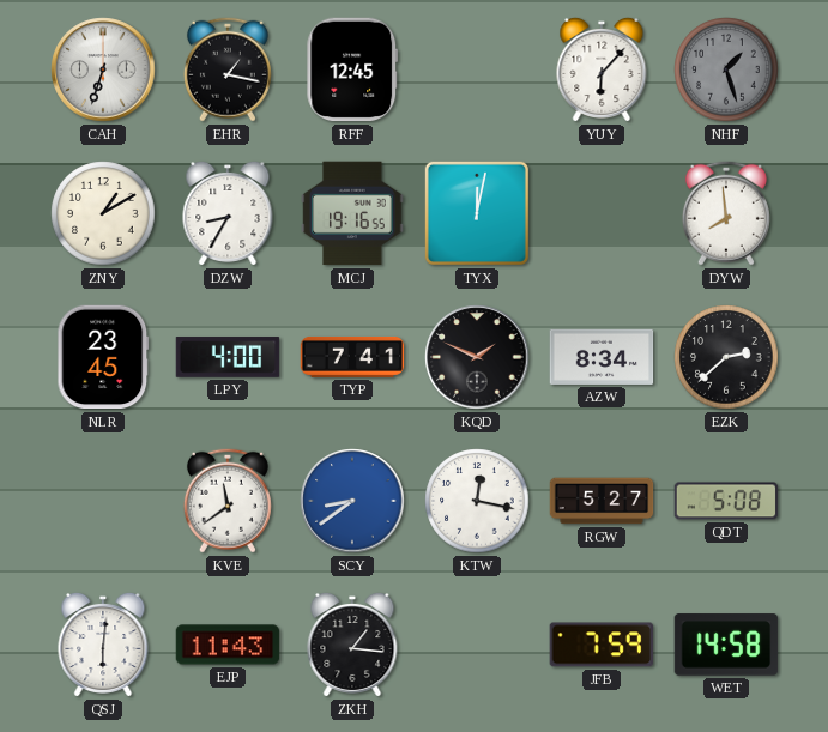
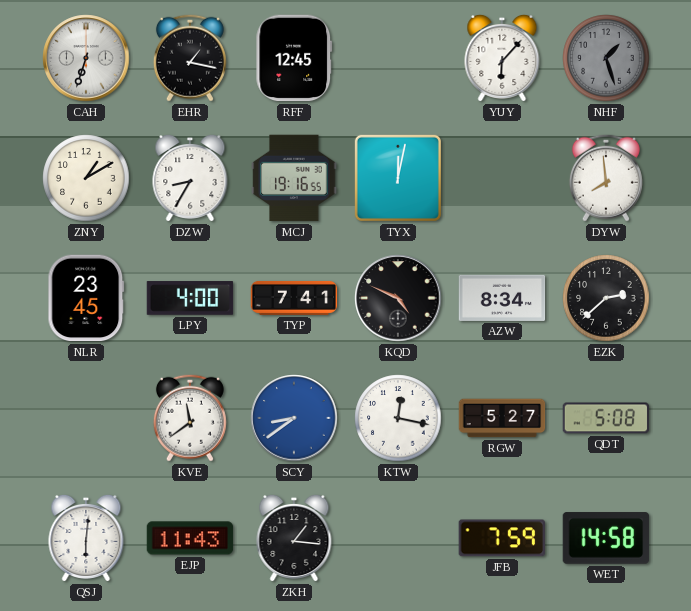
KQD: 1:49 -> 4:49 (398, 298)
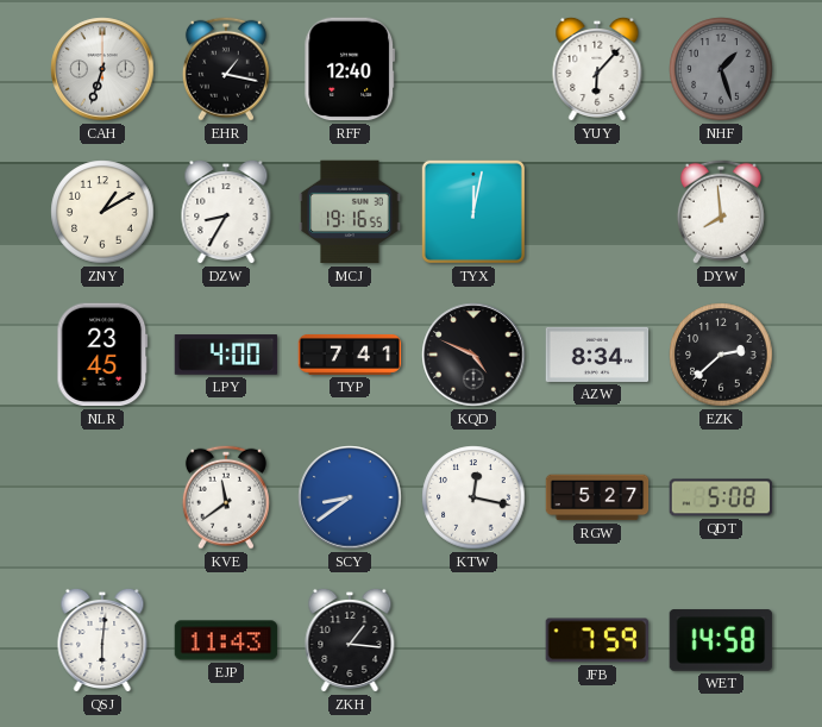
RFF: 12:45 -> 12:40 (350, 69)
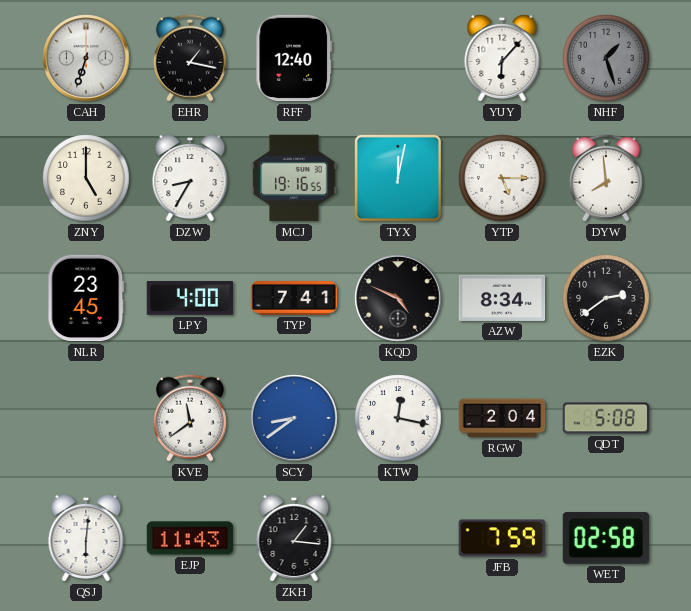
ZNY: 1:10 -> 5:00 (86, 178)
YTP: none -> 5:15 (502, 178)
EZK: 2:38 -> 2:39 (606, 298)
RGW: 5:27 -> 2:04 (502, 418)
WET: 14:58 -> 02:58 (606, 538)
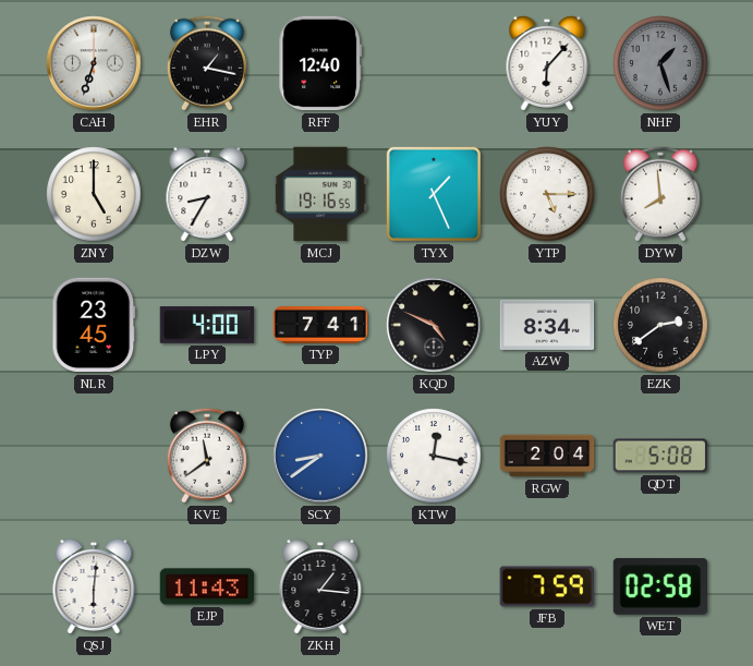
TYX: 12:02 -> 1:26 (434, 194)
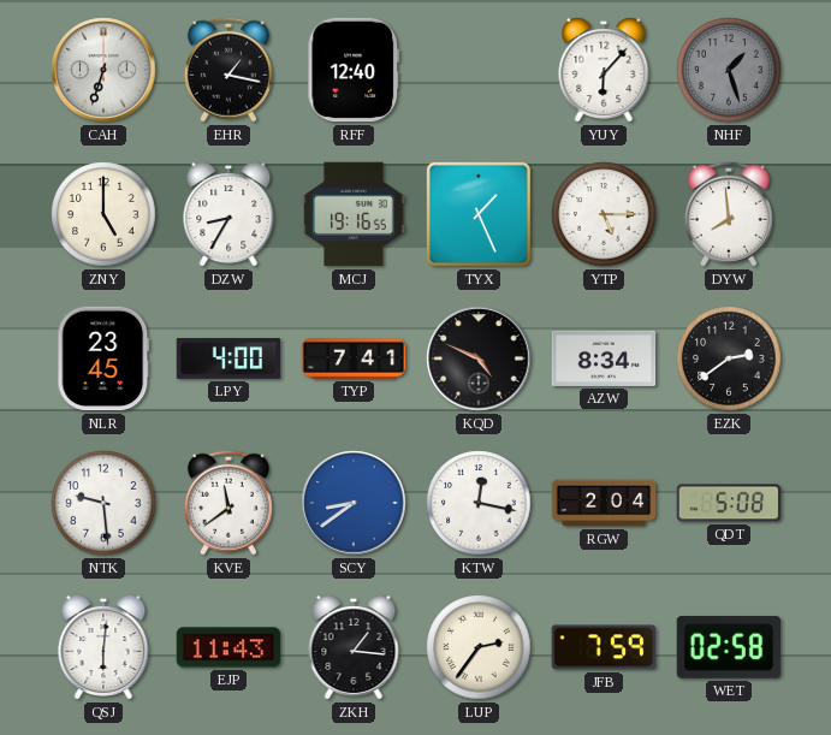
NTK: none -> 9:29 (103, 503)
LUP: none -> 2:36 (479, 647)
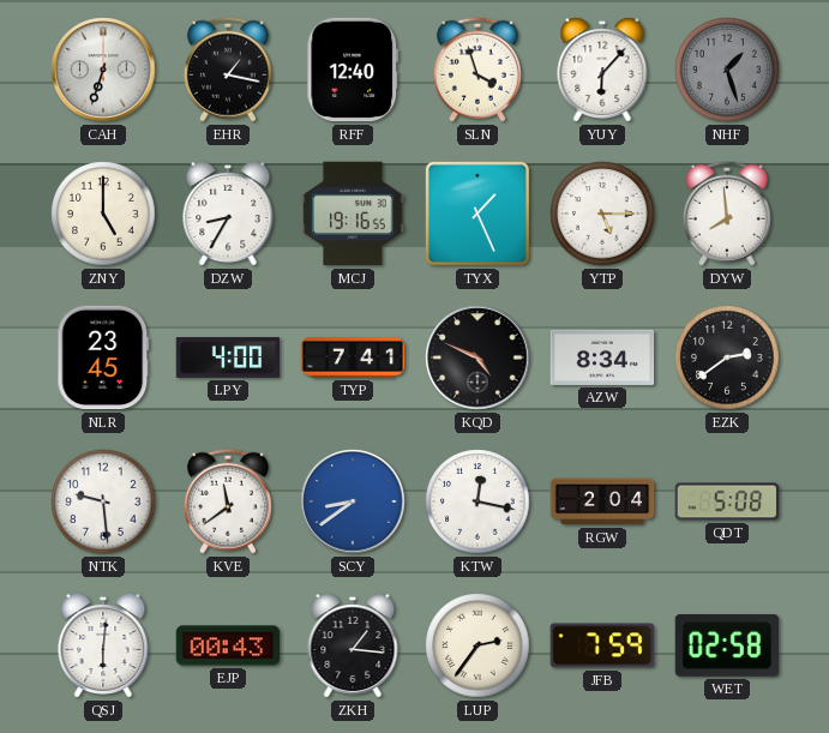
SLN: none -> 3:57 (477, 70)
EJP: 11:43 -> 00:43 (228, 645)
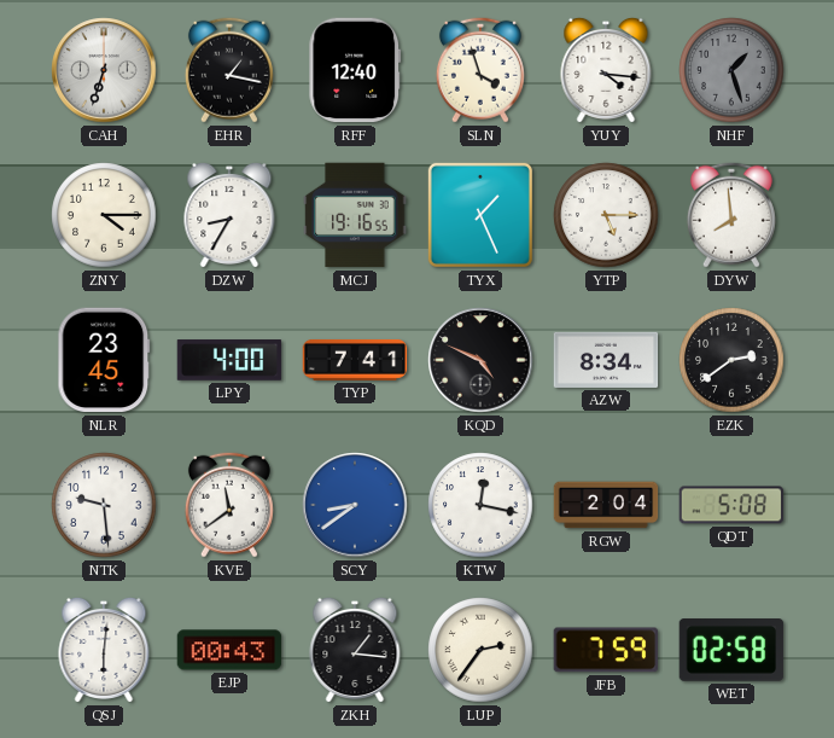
YUY: 6:07 -> 4:16 (606, 70)
ZNY: 5:00 -> 4:15 (104, 215)
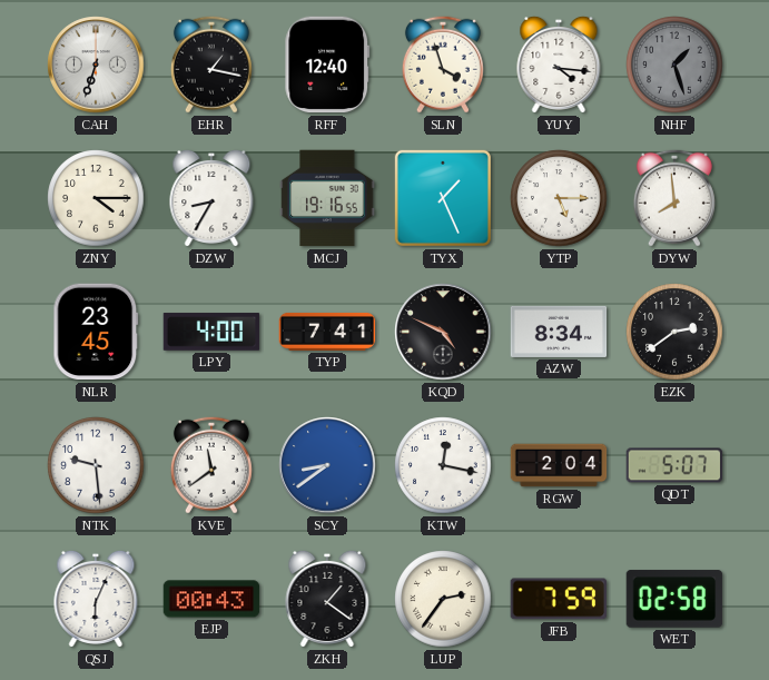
QDT: 5:08 -> 5:07 (674, 465)
QSJ: 6:01 -> 6:04 (96, 599)
ZKH: 1:16 -> 1:21 (327, 599)
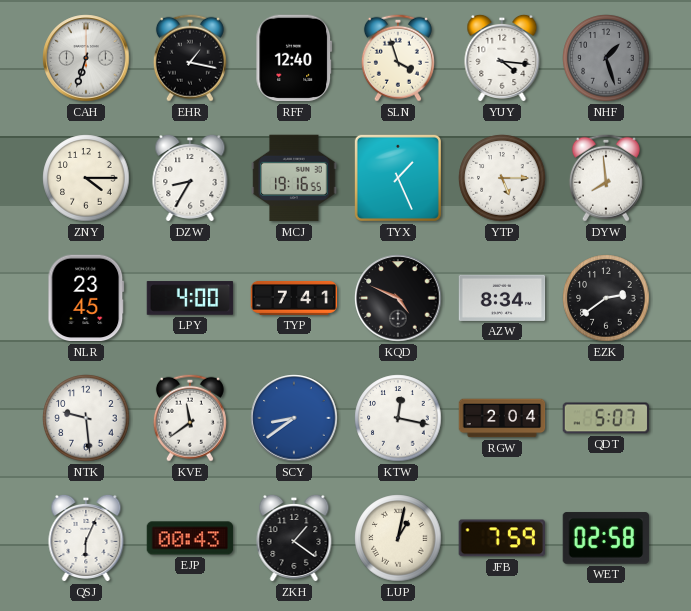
LUP: 2:36 -> 1:02 (398, 538)
